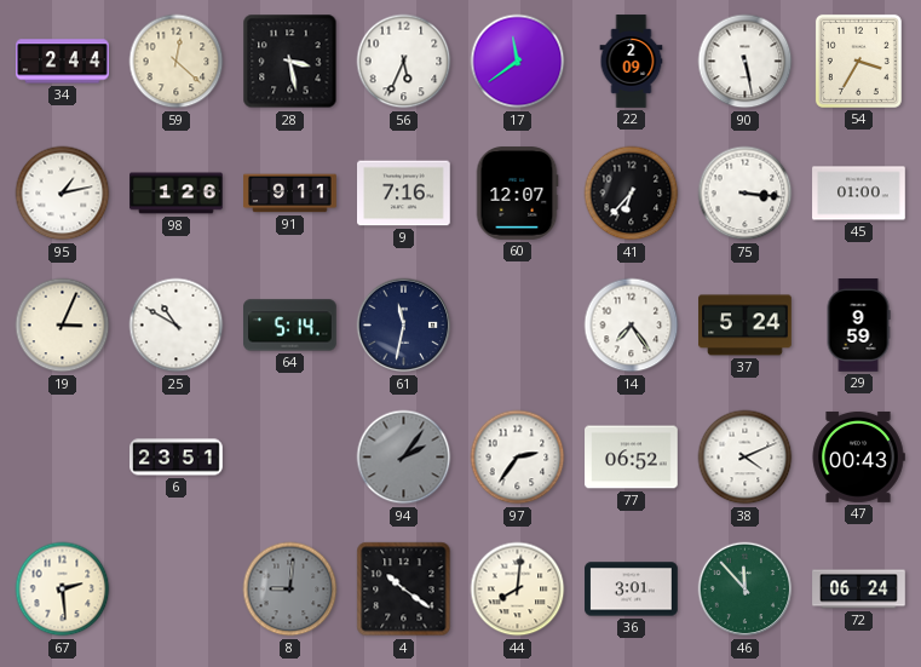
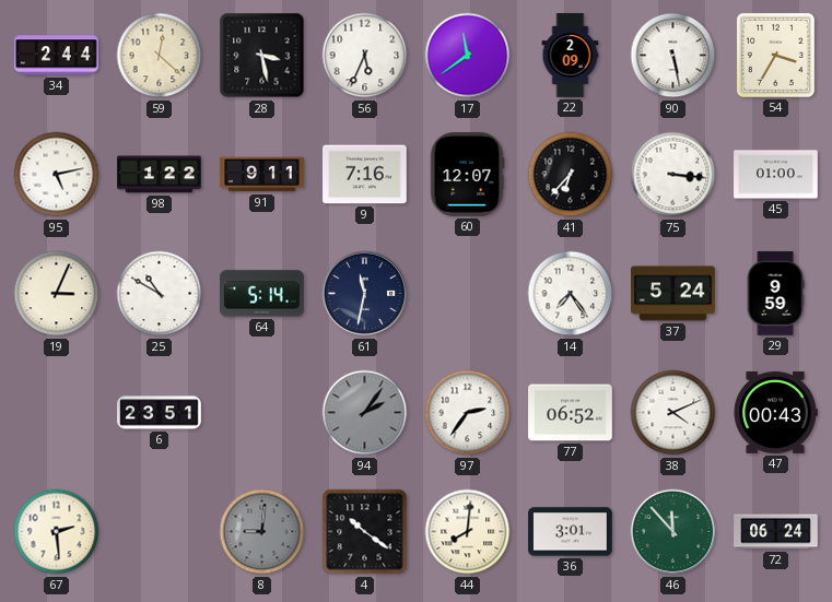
95: 1:13 -> 5:13 (57, 175)
98: 1:26 -> 1:22 (160, 175)
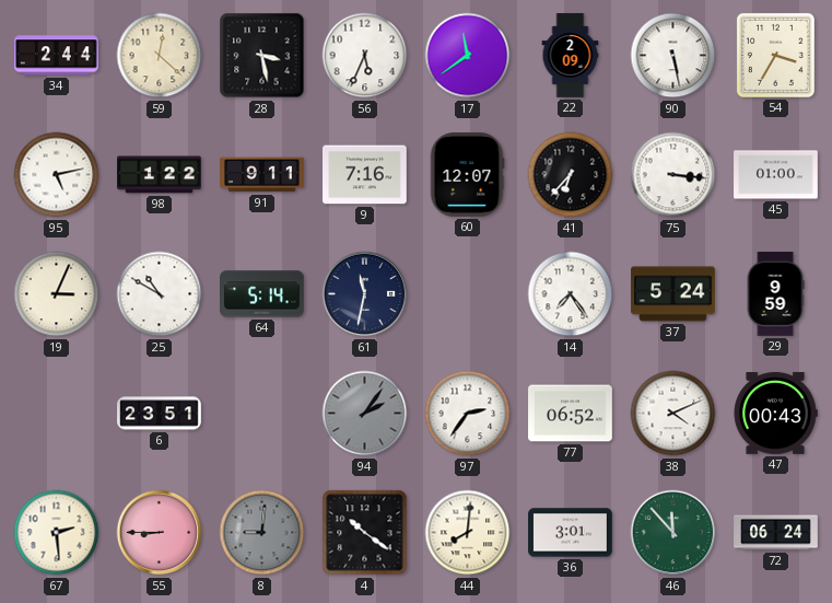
55: none -> 8:45 (160, 533)
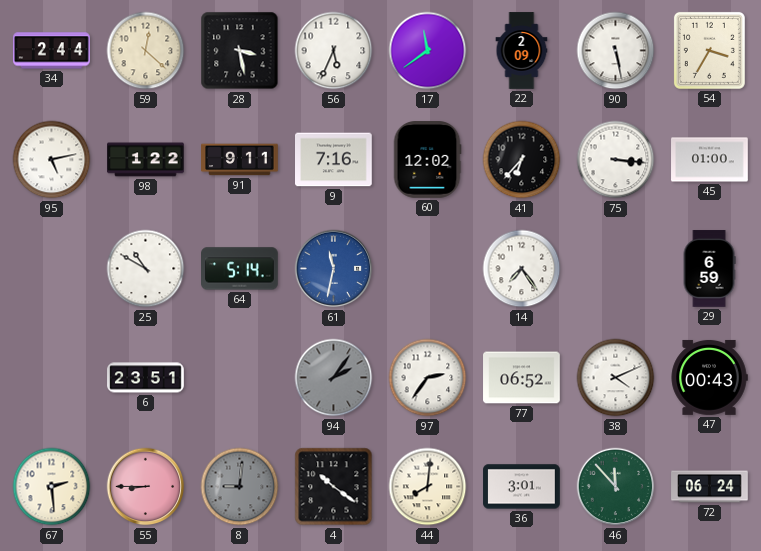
60: 12:07 -> 12:02 (427, 160)
19: 3:04 -> none (57, 294)
61 dial: navy -> blue (334, 269)
37: 5:24 -> none (673, 294)
29: 9:59 -> 6:59 (709, 269)
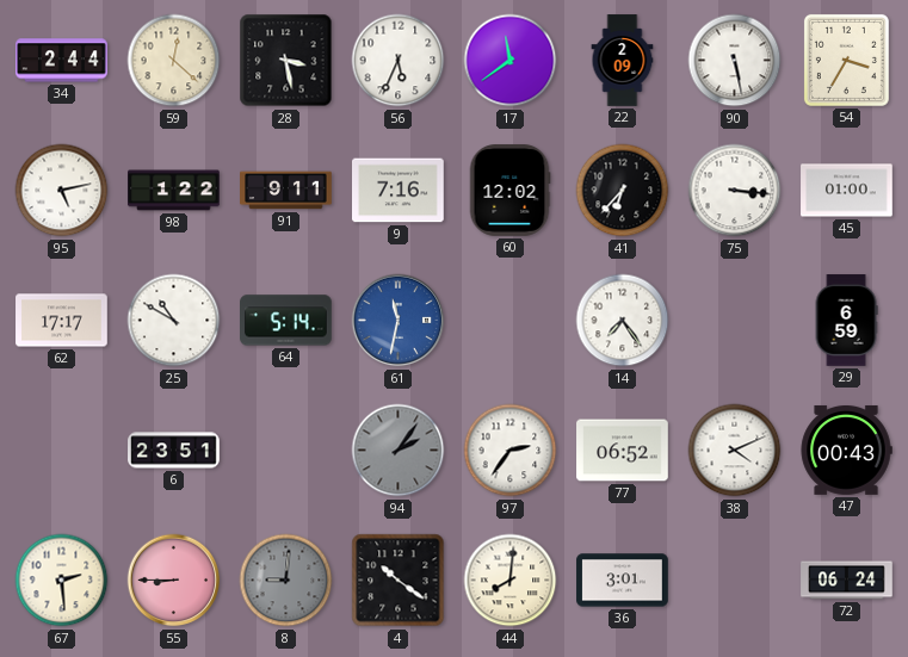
62: none -> 17:17 (62, 321)
46: 11:53 -> none (616, 487)
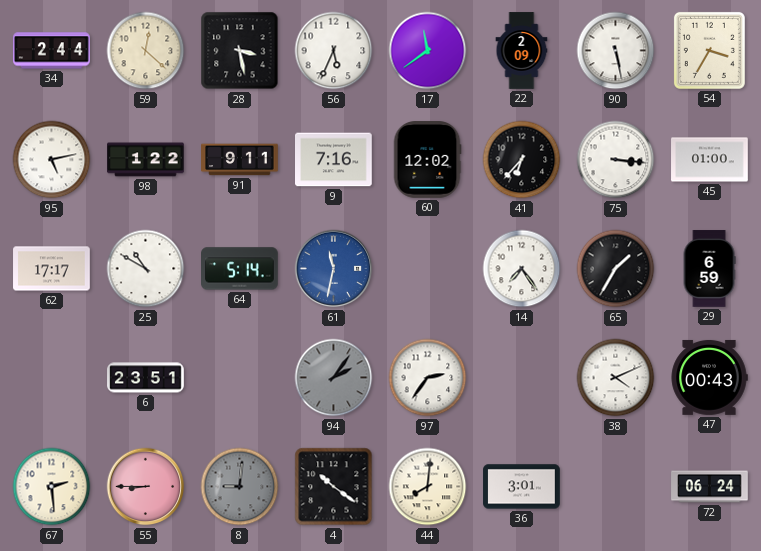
65: none -> 1:35 (616, 269)
77: 06:52 -> none (623, 451)
